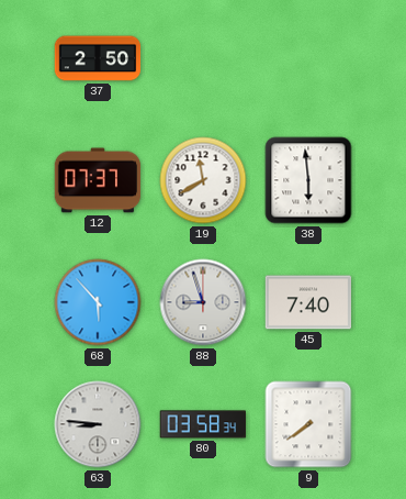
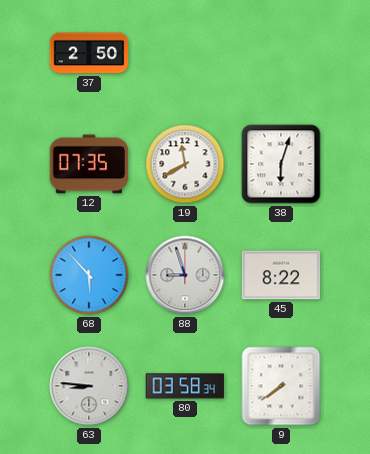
12: 07:37 -> 07:35 (89, 164)
38: 5:59 -> 6:03 (281, 164)
45: 7:40 -> 8:22 (281, 275)
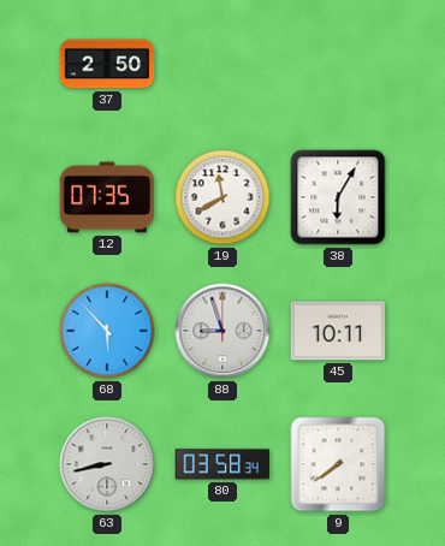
38: 6:03 -> 6:05 (338, 197)
45: 8:22 -> 10:11 (338, 331)
63: 8:46 -> 8:43 (107, 464)
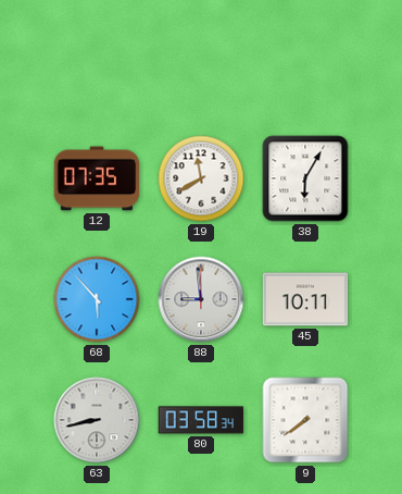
37: 2:50 -> none (107, 64)
88: 8:57 -> 8:59 (201, 299)
